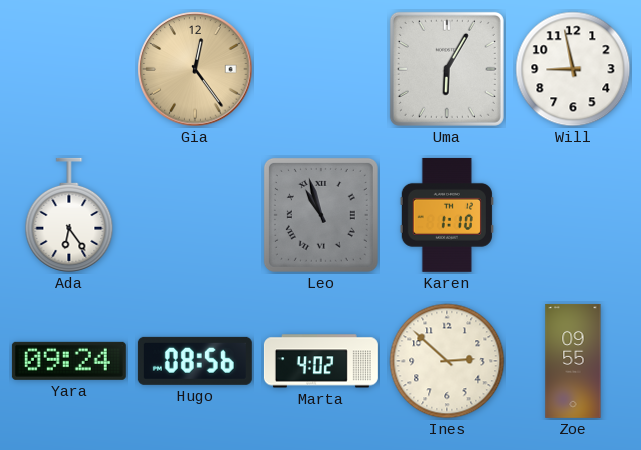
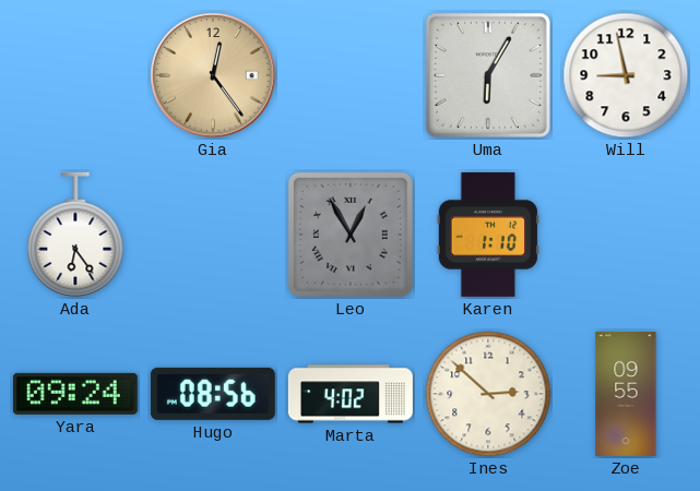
Leo: 10:57 -> 12:55 (351, 235)
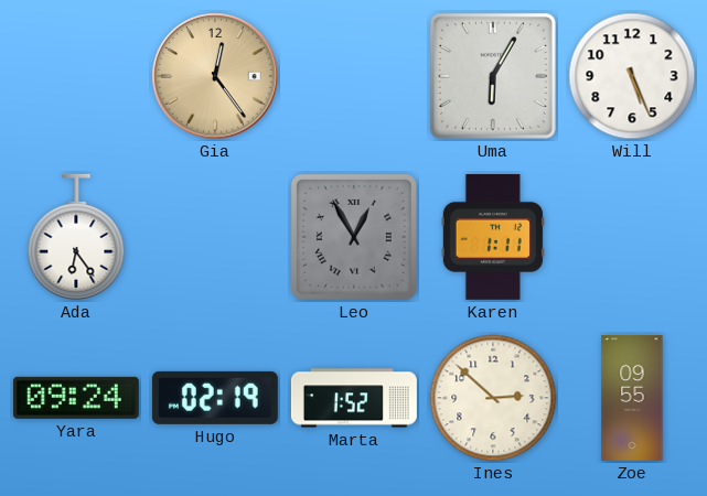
Will: 8:58 -> 5:26 (632, 76)
Karen: 1:10 -> 1:11 (493, 237)
Hugo: 08:56 -> 02:19 (215, 398)
Marta: 4:02 -> 1:52 (354, 398)
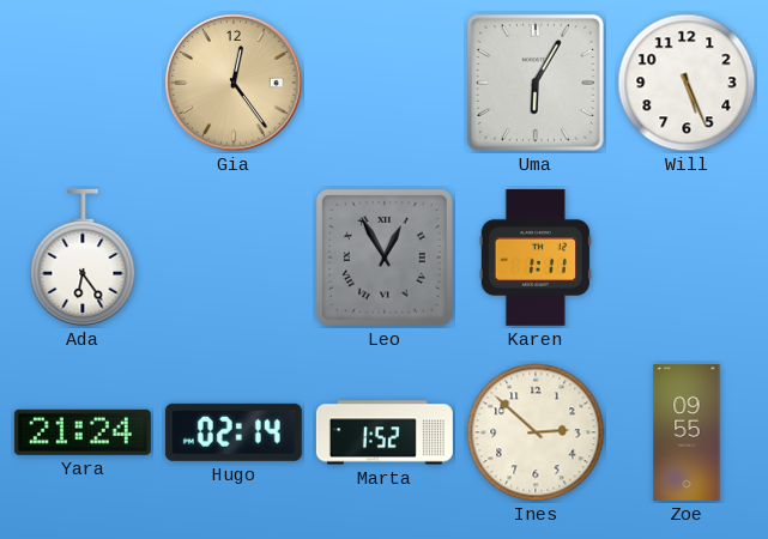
Yara: 09:24 -> 21:24 (83, 432)
Hugo: 02:19 -> 02:14 (234, 432)
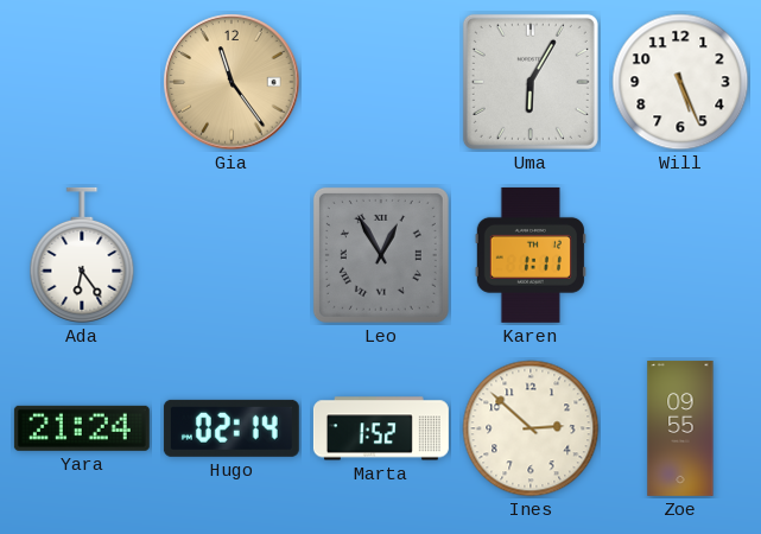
Gia: 12:24 -> 11:24 (232, 82)
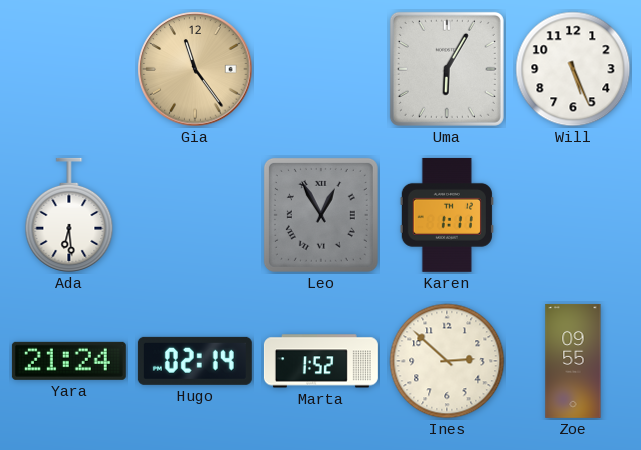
Ada: 6:24 -> 6:29 (69, 215)
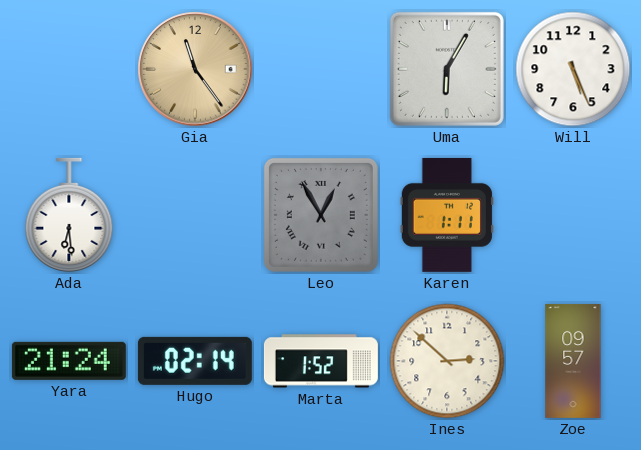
Zoe: 09:55 -> 09:57 (573, 361)
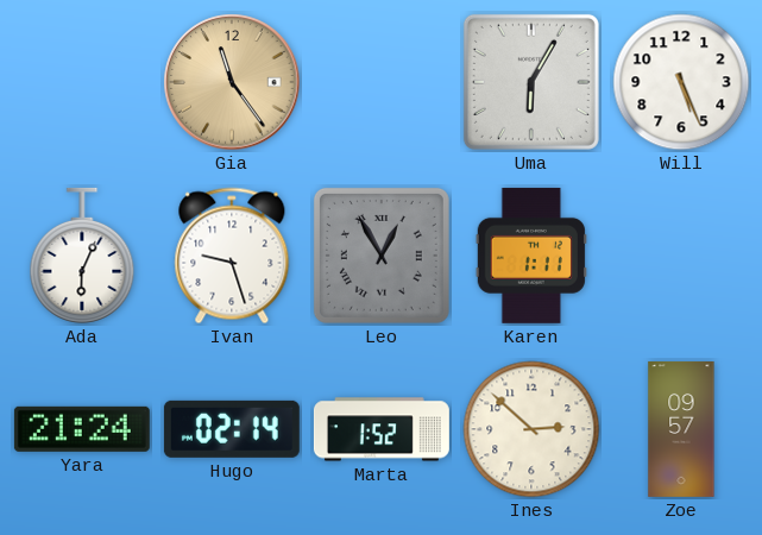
Ada: 6:29 -> 6:04 (82, 256)
Ivan: none -> 9:27 (232, 256)
